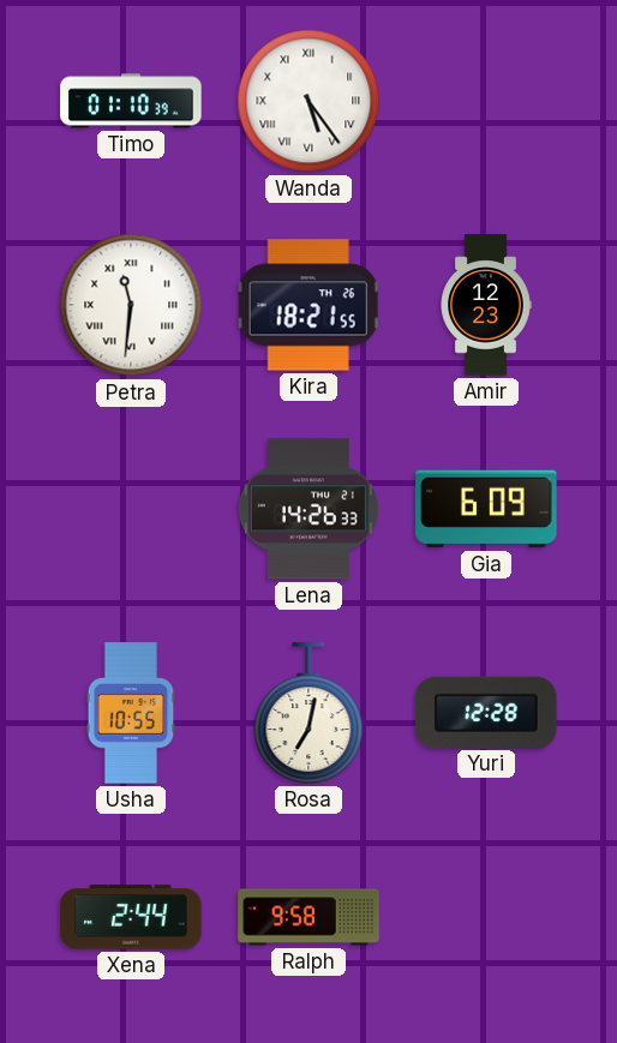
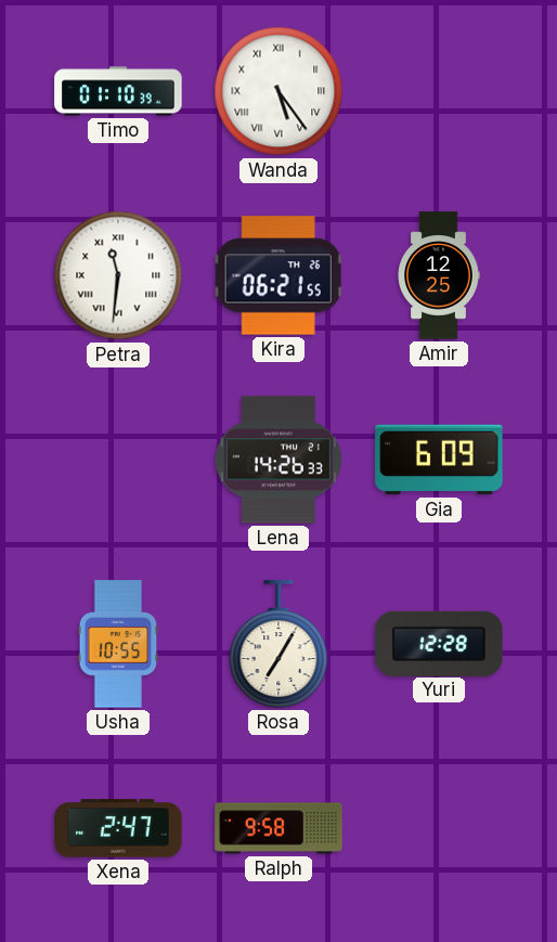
Kira: 18:21 -> 06:21 (278, 275)
Amir: 12:23 -> 12:25 (439, 275)
Rosa: 7:02 -> 7:05 (278, 644)
Xena: 2:44 -> 2:47 (118, 828)
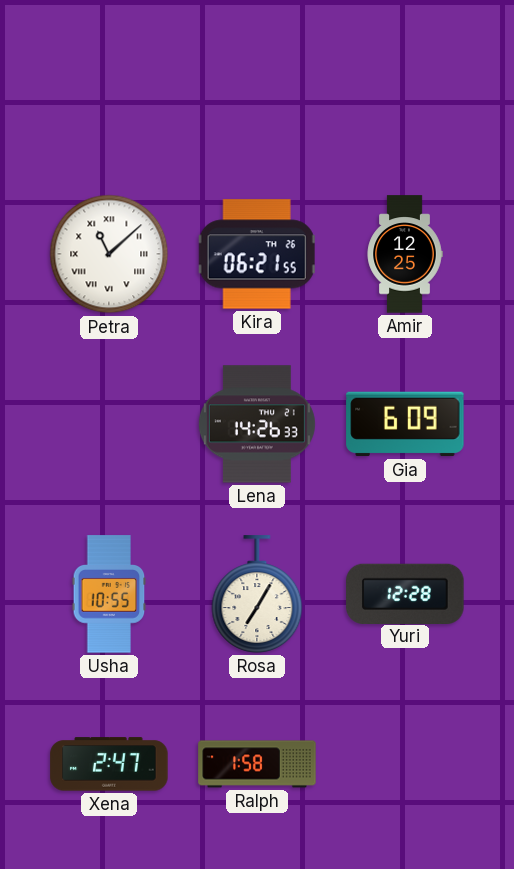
Timo: 01:10 -> none (118, 91)
Wanda: 5:24 -> none (278, 91)
Petra: 11:31 -> 11:08 (109, 254)
Ralph: 9:58 -> 1:58 (257, 764)
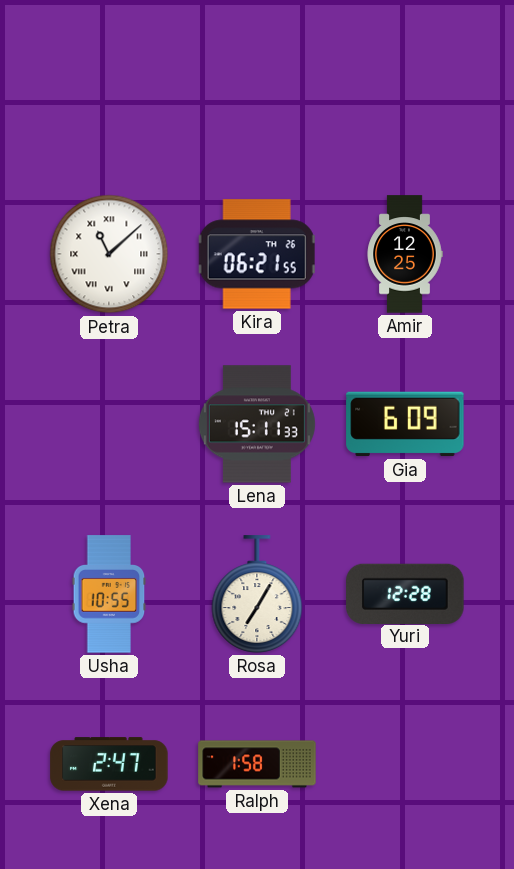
Lena: 14:26 -> 15:11 (257, 424)
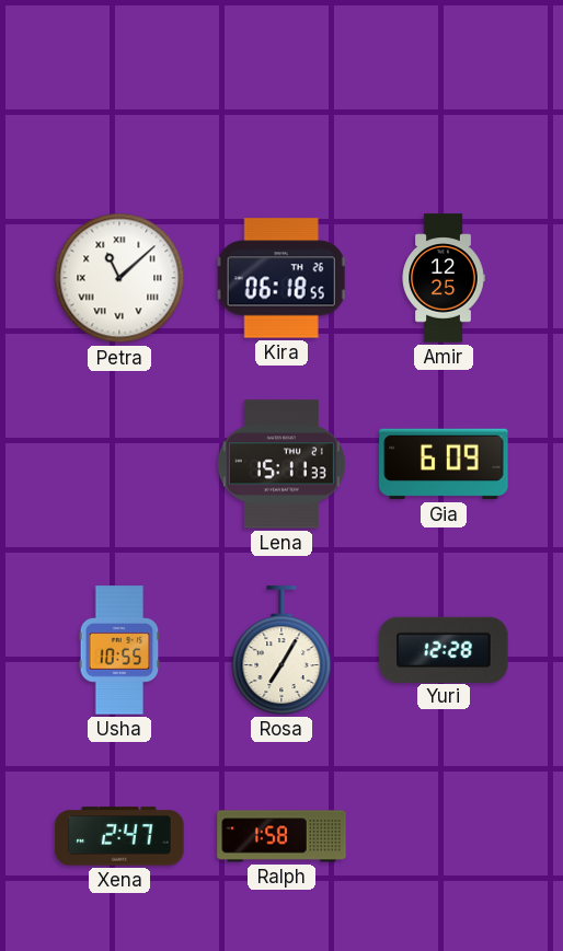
Kira: 06:21 -> 06:18 (281, 278)
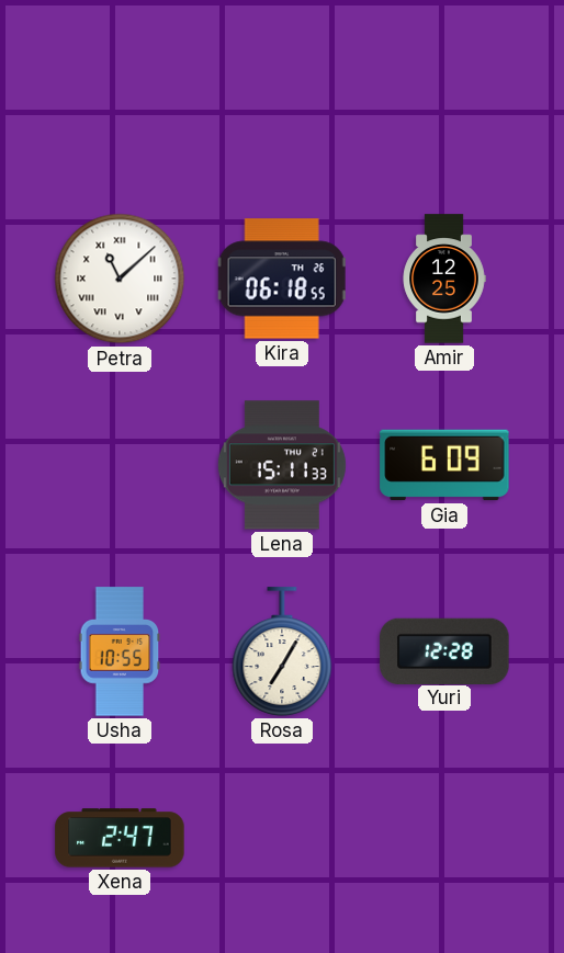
Ralph: 1:58 -> none (281, 836)
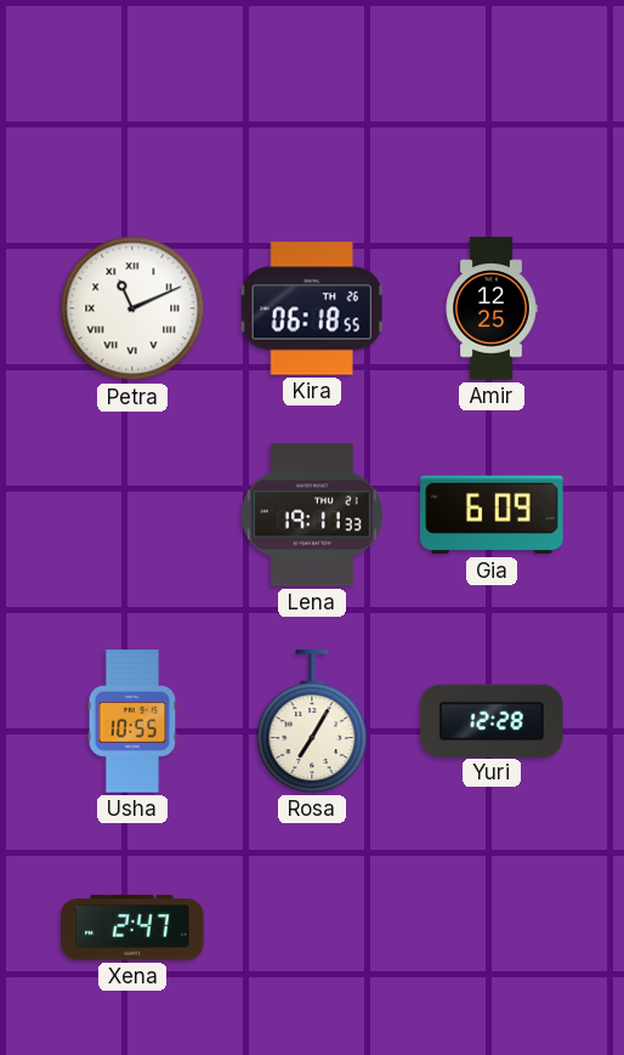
Petra: 11:08 -> 11:11 (132, 308)
Lena: 15:11 -> 19:11 (312, 515)
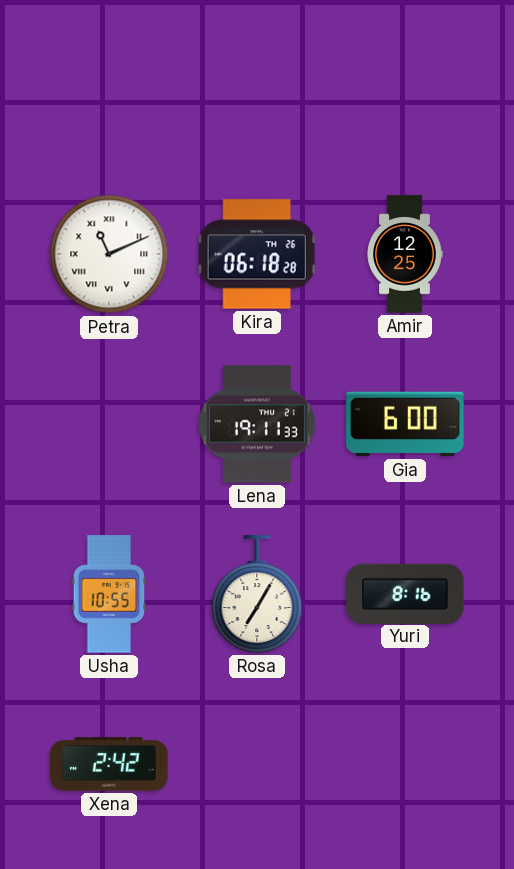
Kira: 06:18:55 -> 06:18:28 (257, 254)
Gia: 6:09 -> 6:00 (405, 424)
Yuri: 12:28 -> 8:16 (405, 593)
Xena: 2:47 -> 2:42 (109, 764)
